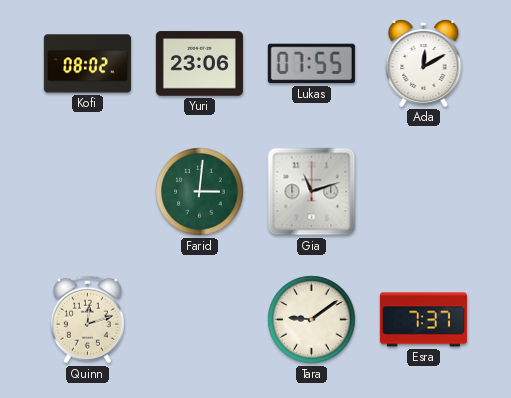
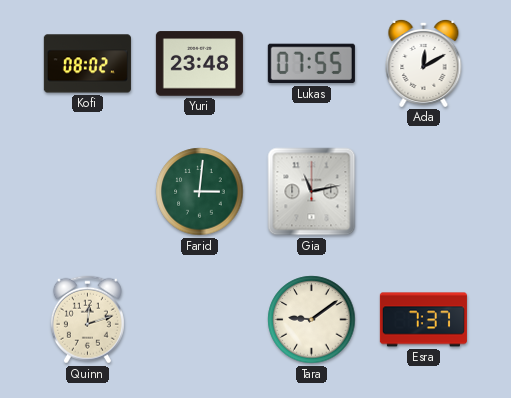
Yuri: 23:06 -> 23:48 (199, 64)
Gia: 11:12 -> 11:13 (312, 192)
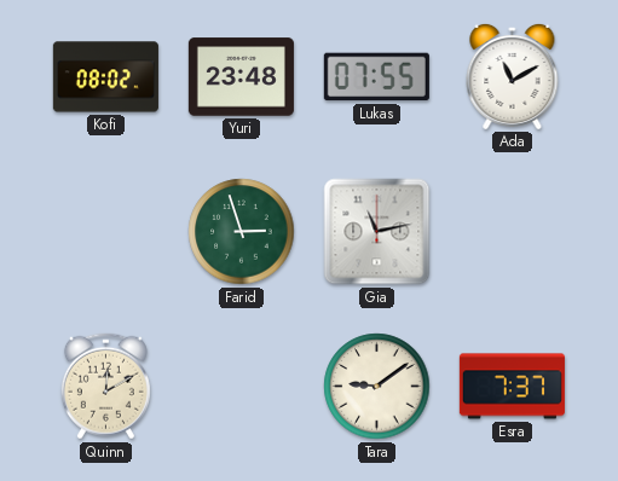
Ada: 12:10 -> 11:10 (513, 76)
Farid: 3:01 -> 2:57 (242, 232)
Quinn: 12:12 -> 12:10 (105, 387)
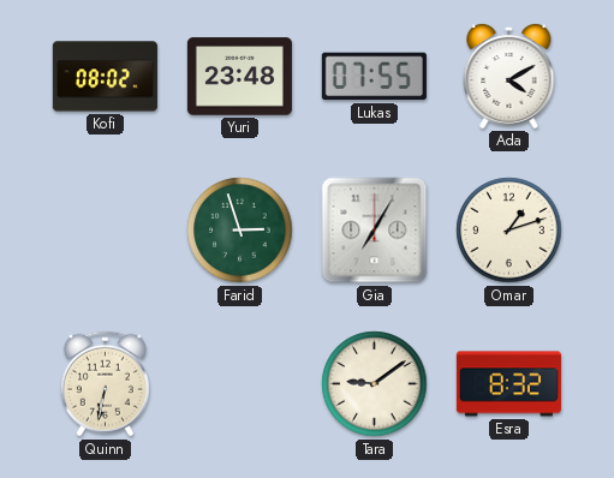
Ada: 11:10 -> 4:10 (509, 76)
Gia: 11:13 -> 7:05 (375, 231)
Omar: none -> 1:12 (509, 231)
Quinn: 12:10 -> 6:32 (105, 384)
Esra: 7:37 -> 8:32 (508, 384)
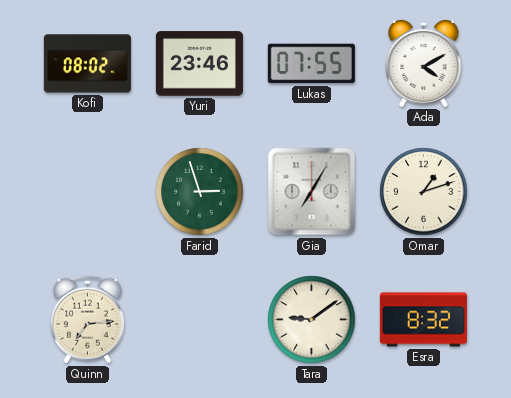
Yuri: 23:48 -> 23:46 (199, 64)
Quinn: 6:32 -> 7:14 (87, 320)
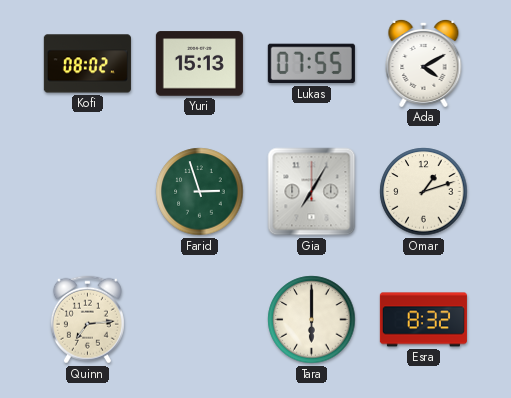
Yuri: 23:46 -> 15:13 (199, 64)
Tara: 9:09 -> 6:00 (312, 320)
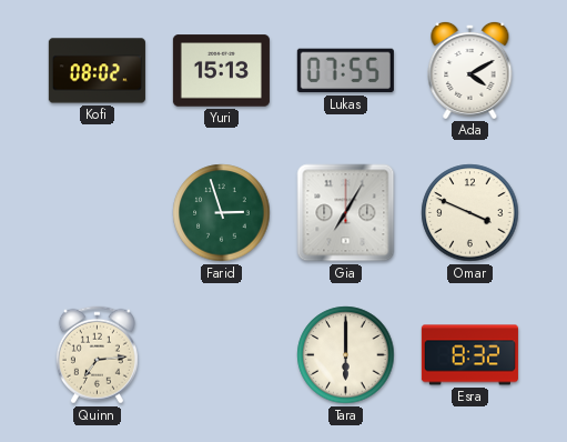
Omar: 1:12 -> 3:49 (470, 213)
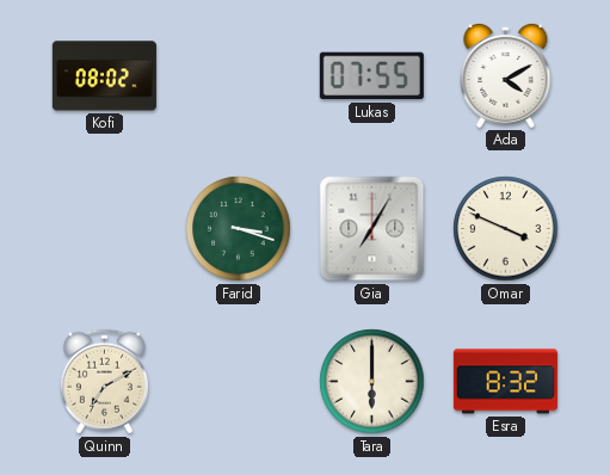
Yuri: 15:13 -> none (221, 71)
Farid: 2:57 -> 3:18 (239, 229)
Quinn: 7:14 -> 7:10 (104, 382)
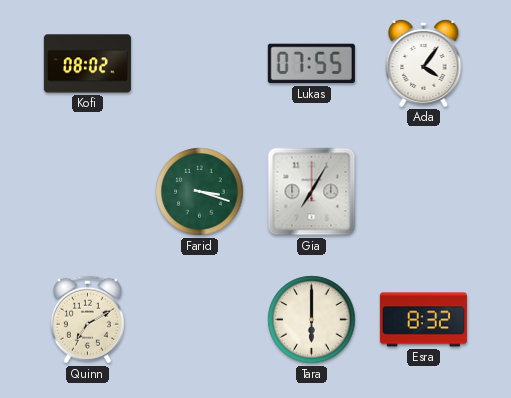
Ada: 4:10 -> 4:06 (424, 63)
Omar: 3:49 -> none (506, 229)
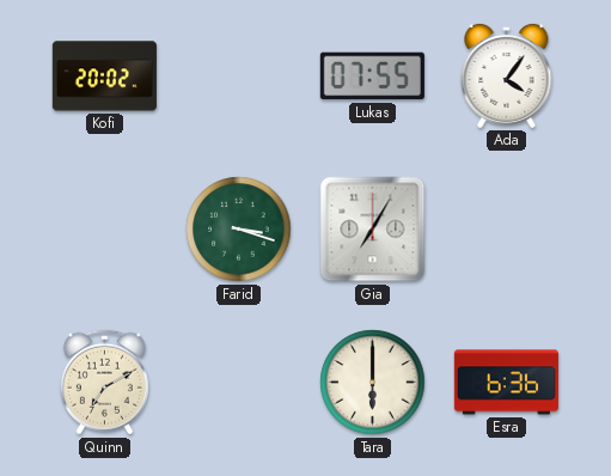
Kofi: 08:02 -> 20:02 (104, 77)
Esra: 8:32 -> 6:36 (506, 383)
